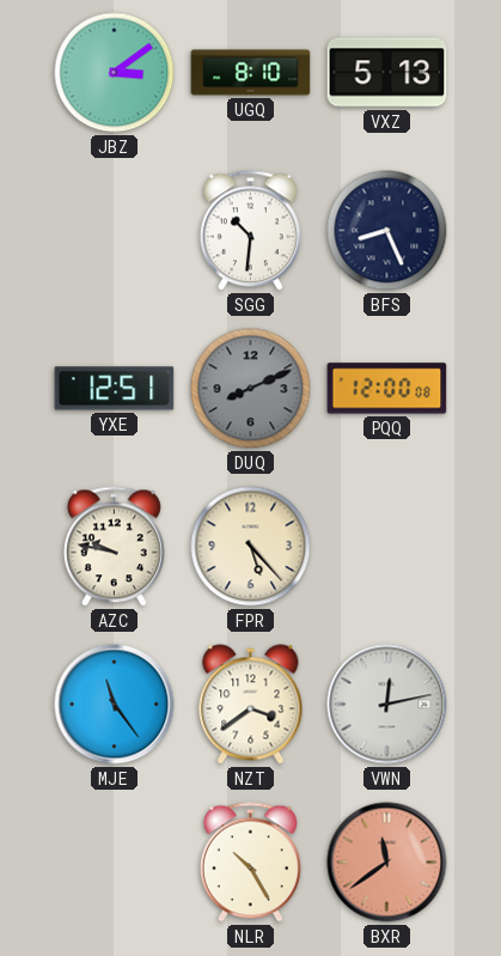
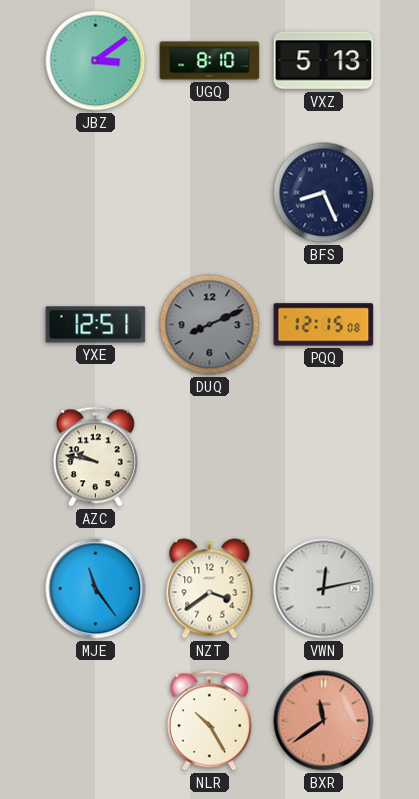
SGG: 10:31 -> none (250, 231)
PQQ: 12:00 -> 12:15 (324, 325)
FPR: 5:23 -> none (251, 547)
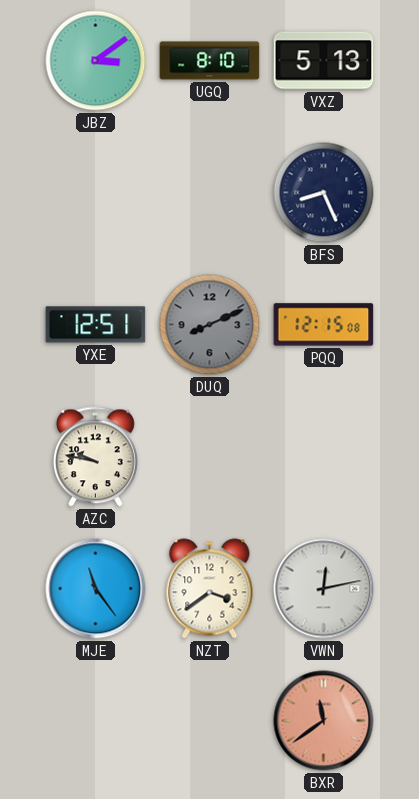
NLR: 10:25 -> none (209, 721)
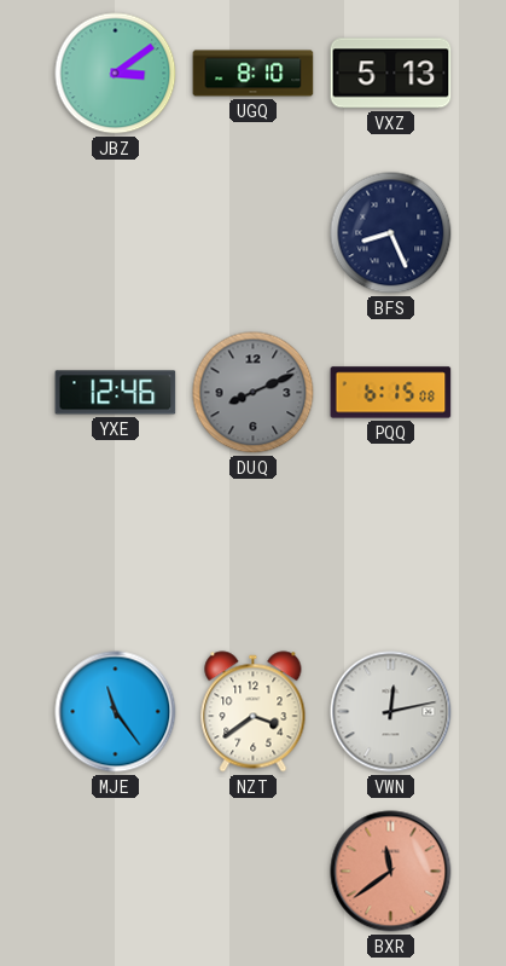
YXE: 12:51 -> 12:46 (116, 393)
PQQ: 12:15 -> 6:15 (391, 393)
AZC: 9:47 -> none (95, 457)
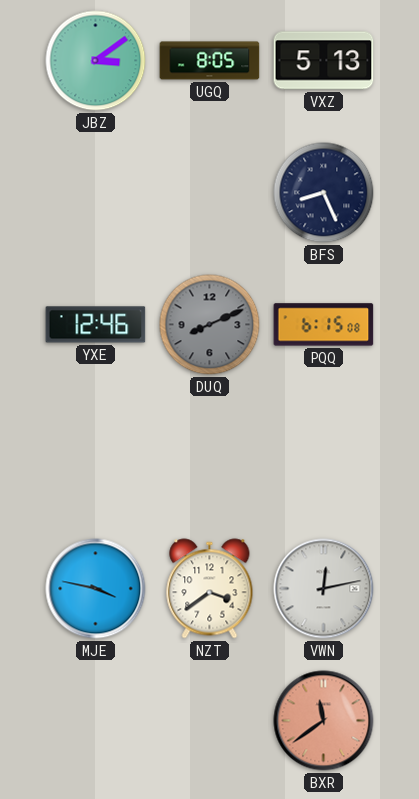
UGQ: 8:10 -> 8:05 (210, 61)
MJE: 11:24 -> 3:47 (96, 589)
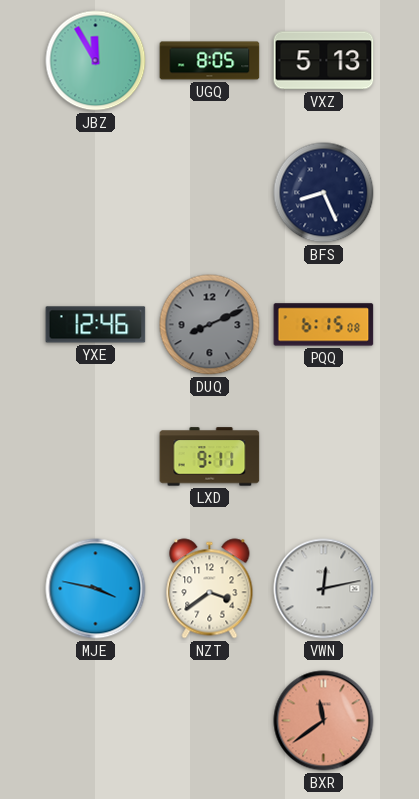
JBZ: 3:09 -> 11:55 (96, 61)
LXD: none -> 9:11 (210, 457)
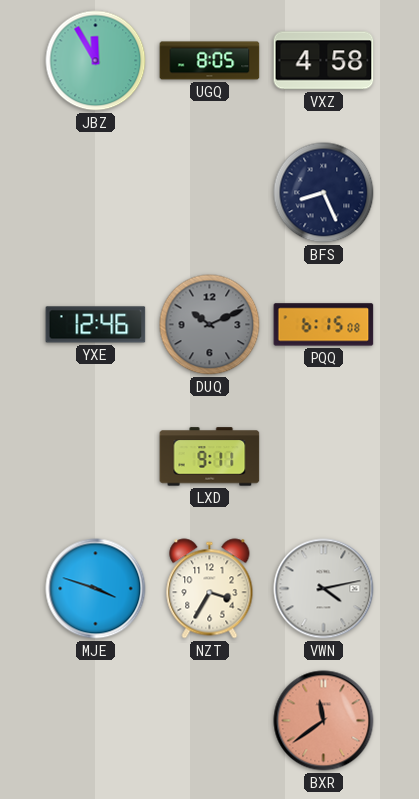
VXZ: 5:13 -> 4:58 (324, 61)
DUQ: 8:11 -> 10:11 (210, 325)
MJE: 3:47 -> 3:48 (96, 589)
NZT: 3:39 -> 3:35 (210, 589)
VWN: 12:13 -> 4:13 (324, 589)
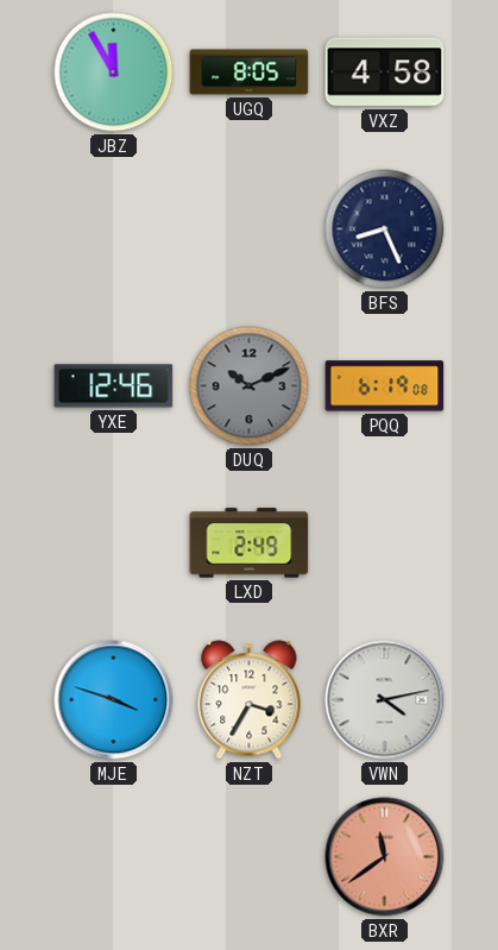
PQQ: 6:15 -> 6:19 (385, 386)
LXD: 9:11 -> 2:49 (250, 543)
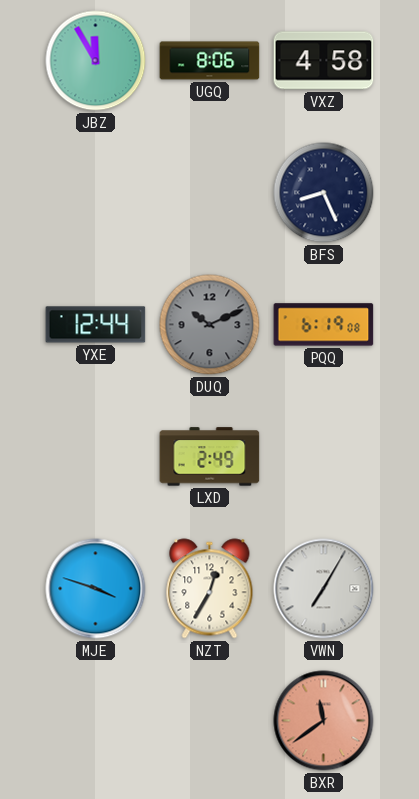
UGQ: 8:05 -> 8:06 (210, 61)
YXE: 12:46 -> 12:44 (96, 325)
NZT: 3:35 -> 12:35 (210, 589)
VWN: 4:13 -> 7:05 (324, 589)
